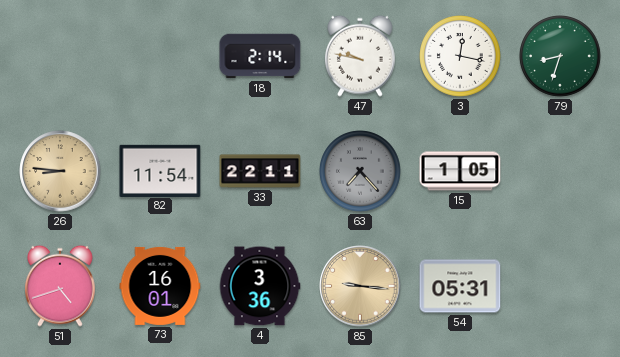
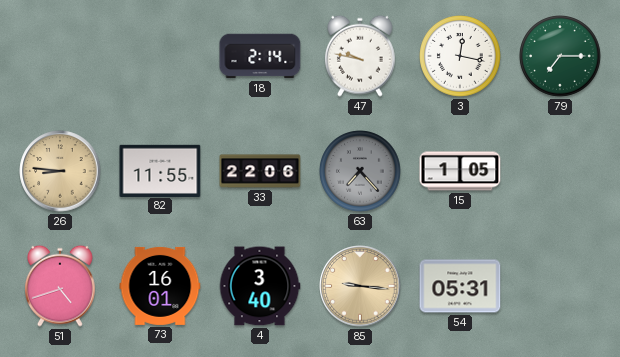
79: 8:33 -> 7:15 (560, 56)
82: 11:54 -> 11:55 (160, 170)
33: 22:11 -> 22:06 (260, 171)
4: 3:36 -> 3:40 (260, 286)
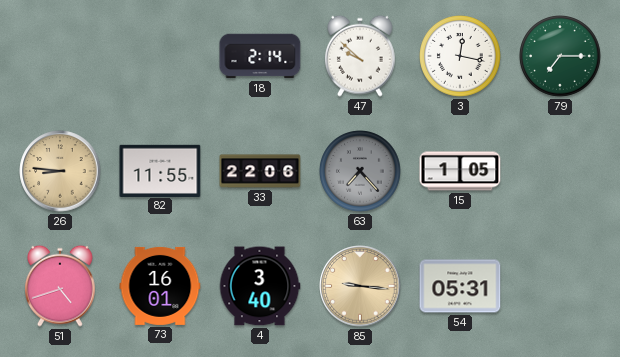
47: 9:47 -> 9:52 (360, 56)
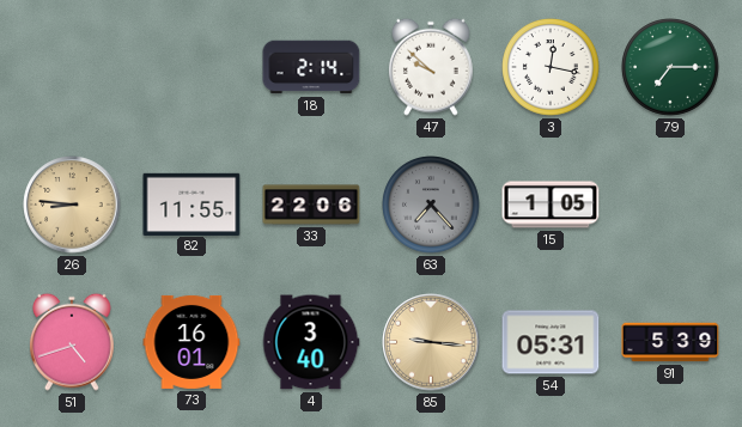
91: none -> 5:39 (670, 342)
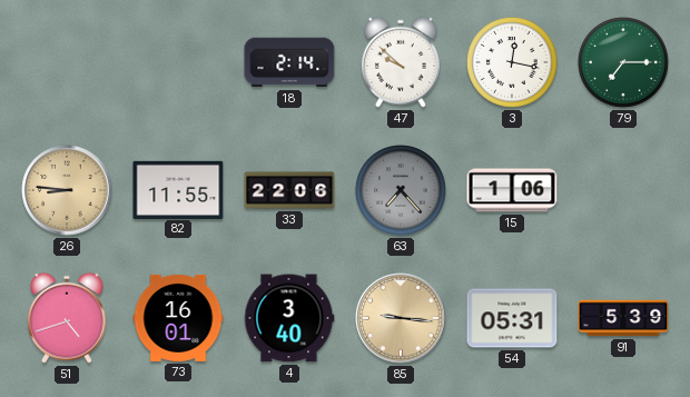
15: 1:05 -> 1:06 (512, 190)
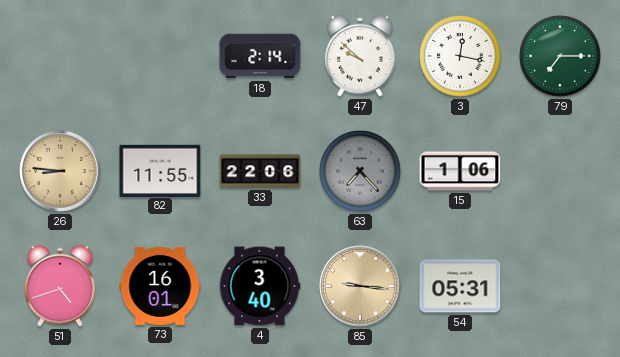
91: 5:39 -> none (623, 318)
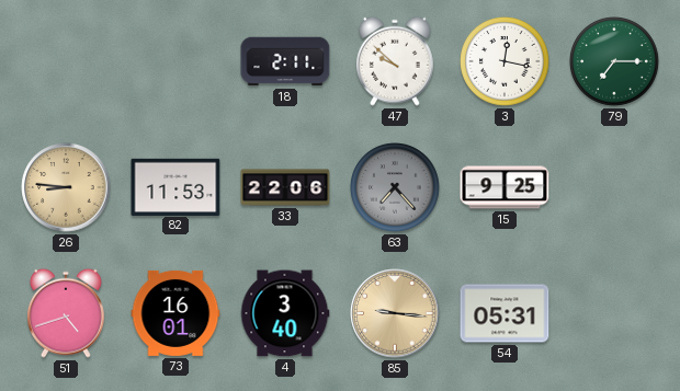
18: 2:14 -> 2:11 (285, 61)
82: 11:55 -> 11:53 (175, 186)
15: 1:06 -> 9:25 (505, 187)
